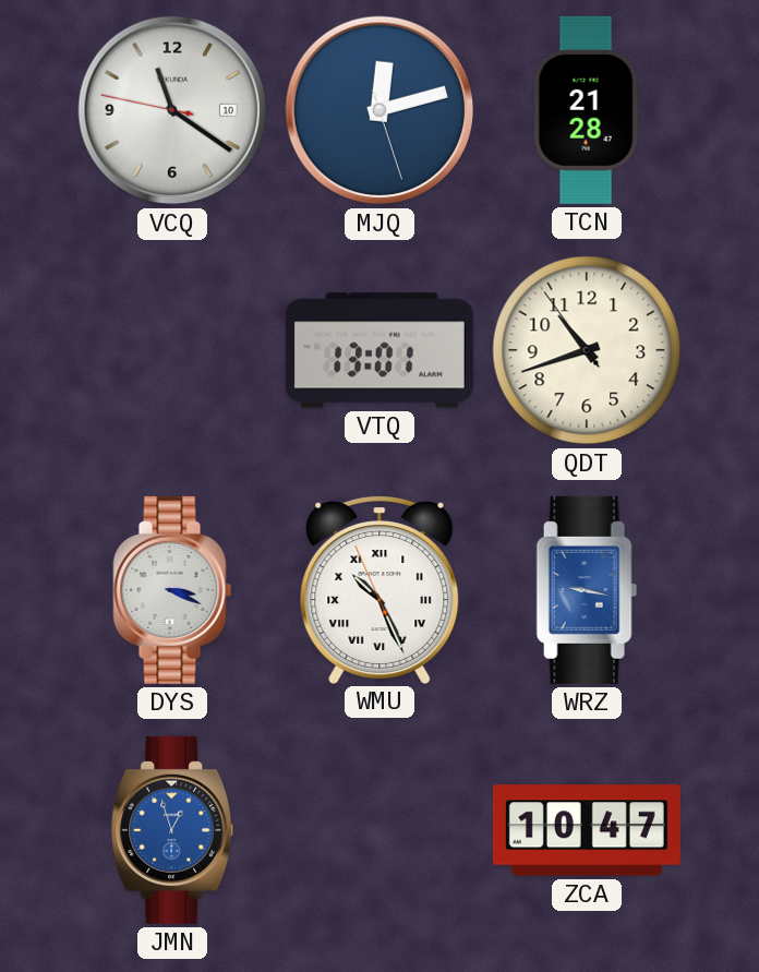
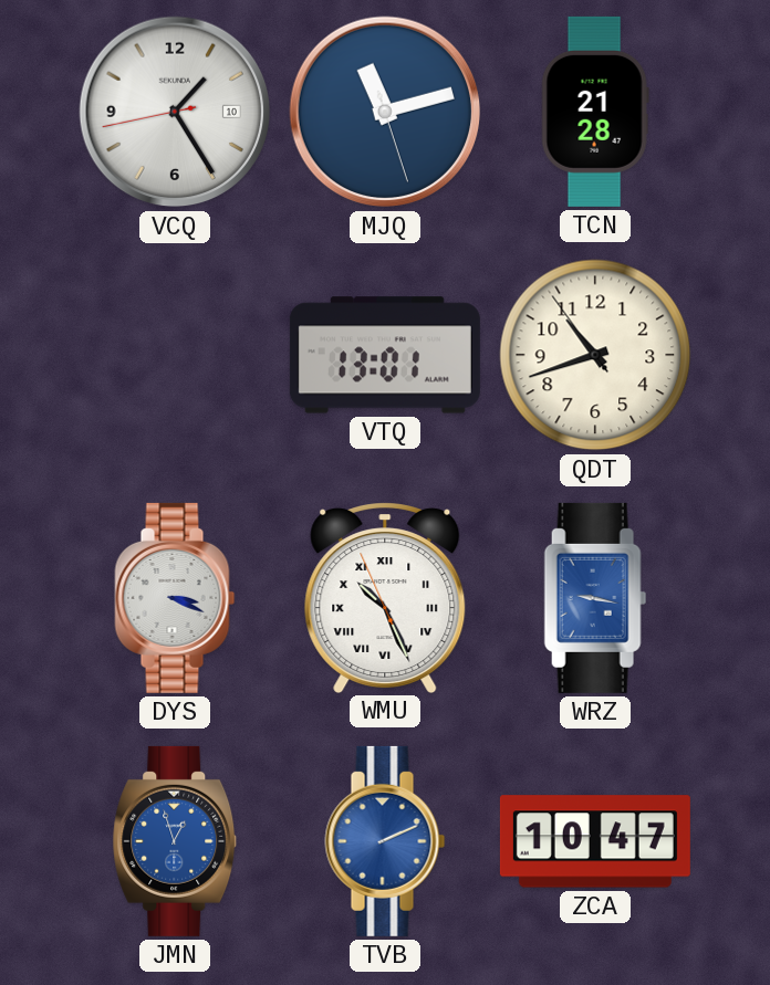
VCQ: 11:20 -> 1:24 (175, 112)
MJQ: 12:12 -> 11:12 (385, 112)
TVB: none -> 2:11 (385, 841)
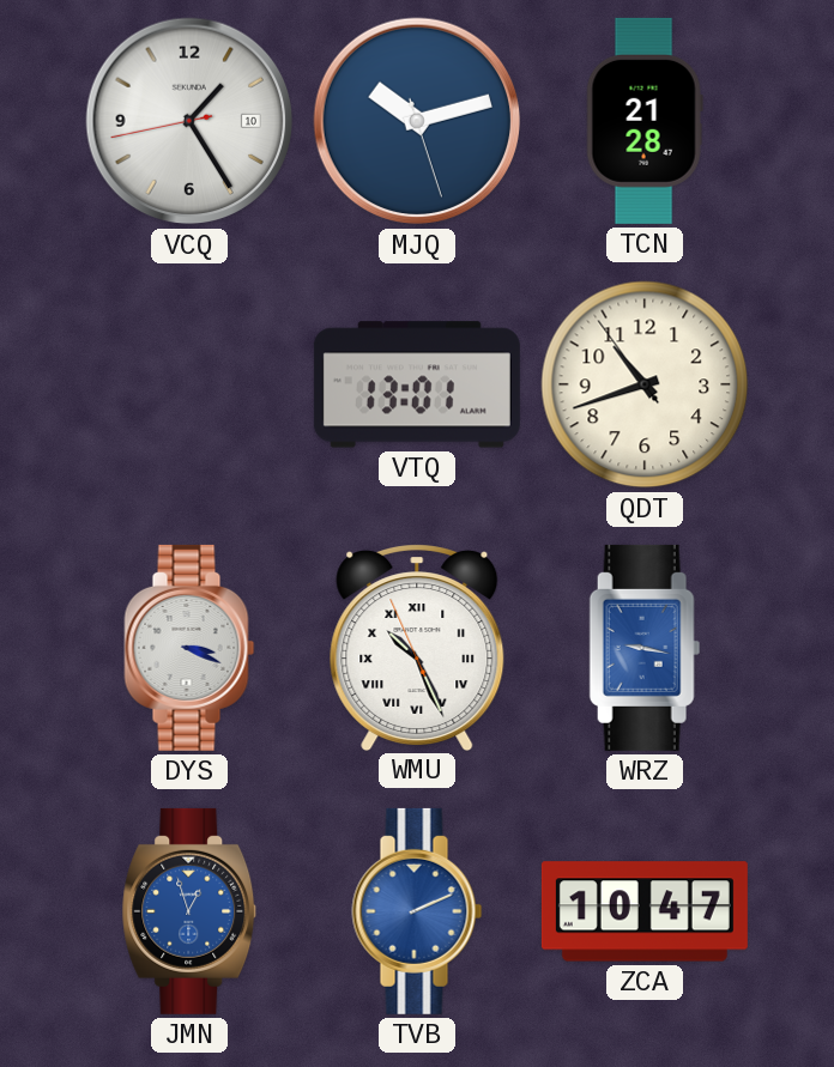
MJQ: 11:12 -> 10:12 (417, 121)
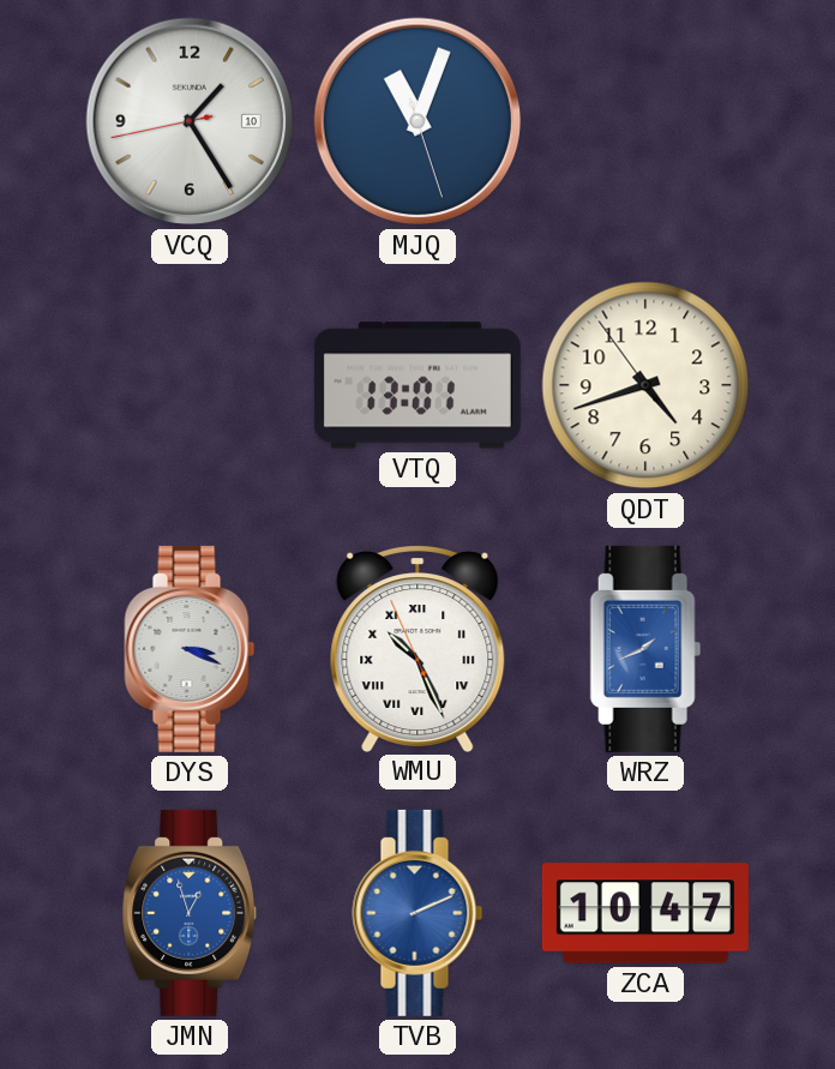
MJQ: 10:12 -> 11:03 (417, 121)
TCN: 21:28 -> none (645, 121)
QDT: 10:41 -> 4:41 (645, 385)
WRZ: 9:17 -> 1:41 (645, 649)
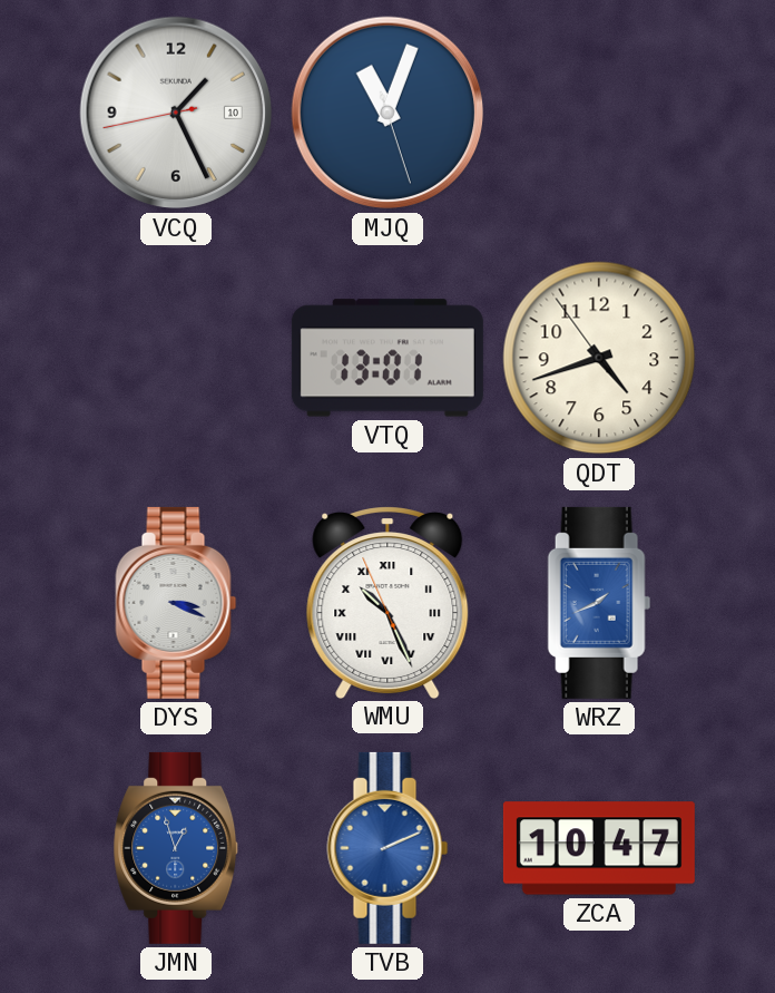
VCQ: 1:24 -> 1:25 (176, 113)
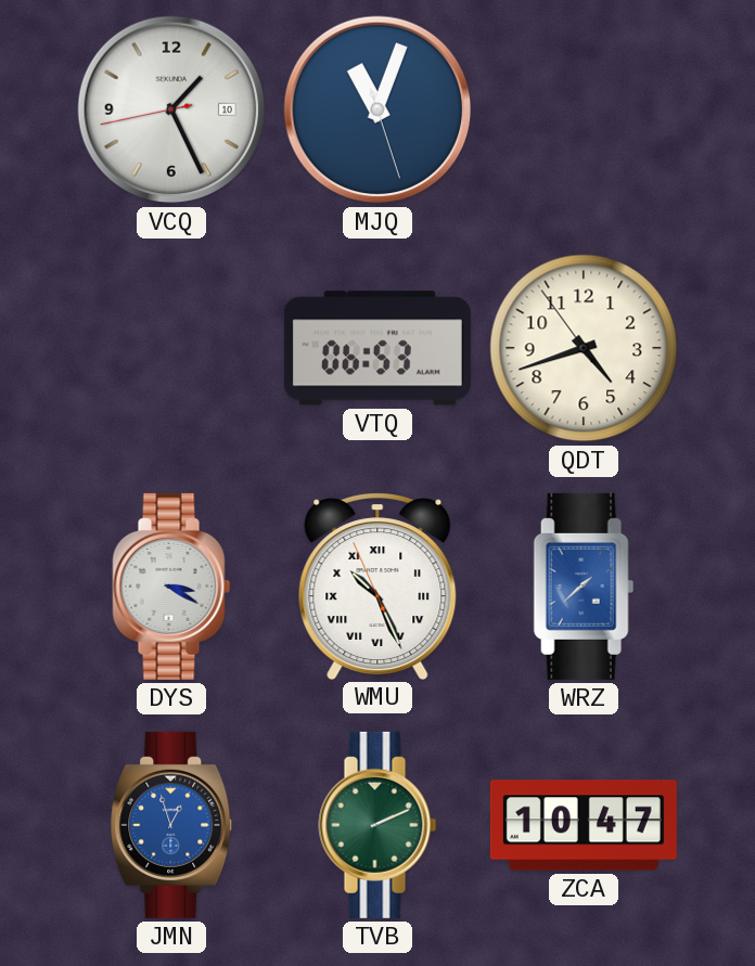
VTQ: 13:01 -> 06:53 (378, 348)
DYS: 3:19 -> 3:20 (171, 587)
WRZ: 1:41 -> 1:38 (584, 587)
TVB dial: blue -> green (378, 825)
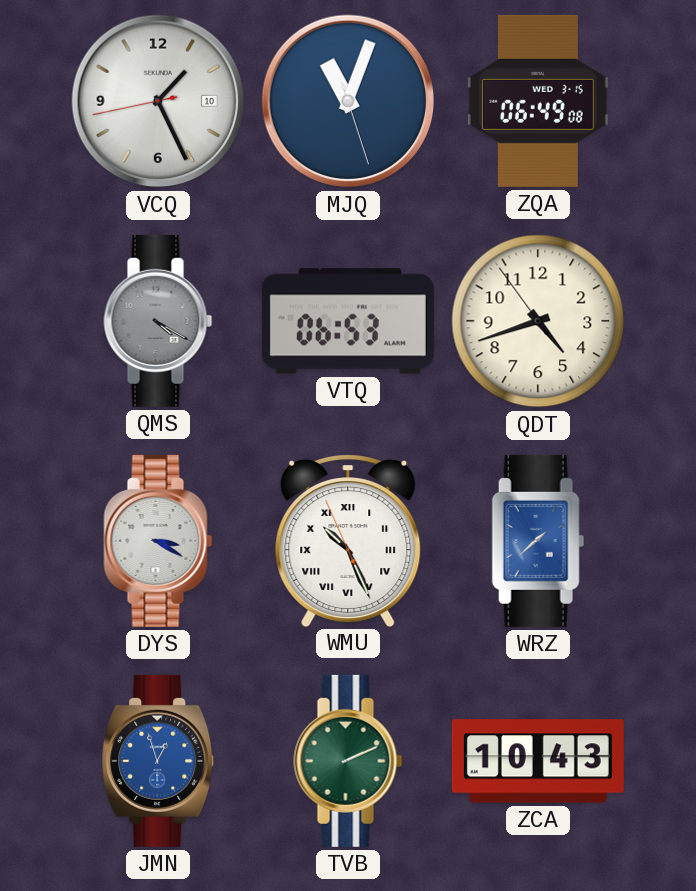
ZQA: none -> 06:49 (538, 101)
QMS: none -> 4:20 (158, 321)
ZCA: 10:47 -> 10:43 (538, 761)
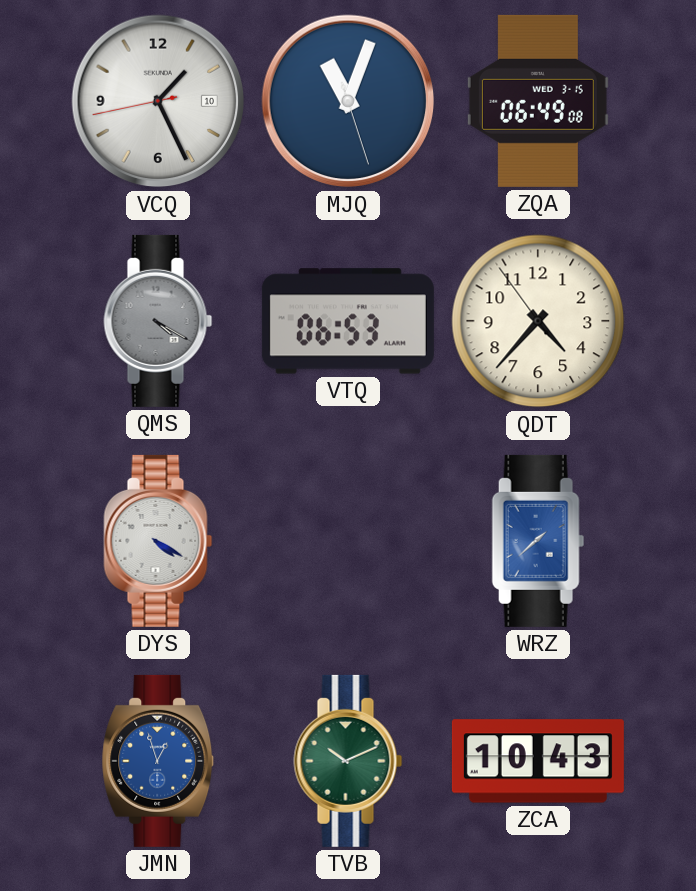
QDT: 4:41 -> 4:36 (538, 321)
DYS: 3:20 -> 4:20 (158, 541)
WMU: 10:25 -> none (348, 540)
TVB: 2:11 -> 10:11 (348, 761)
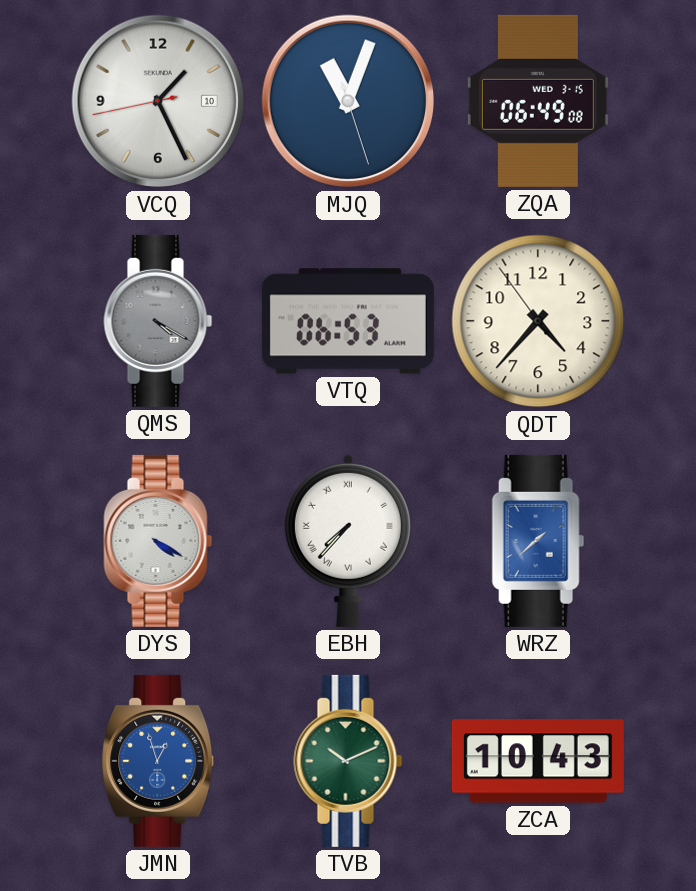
EBH: none -> 7:37 (348, 541)
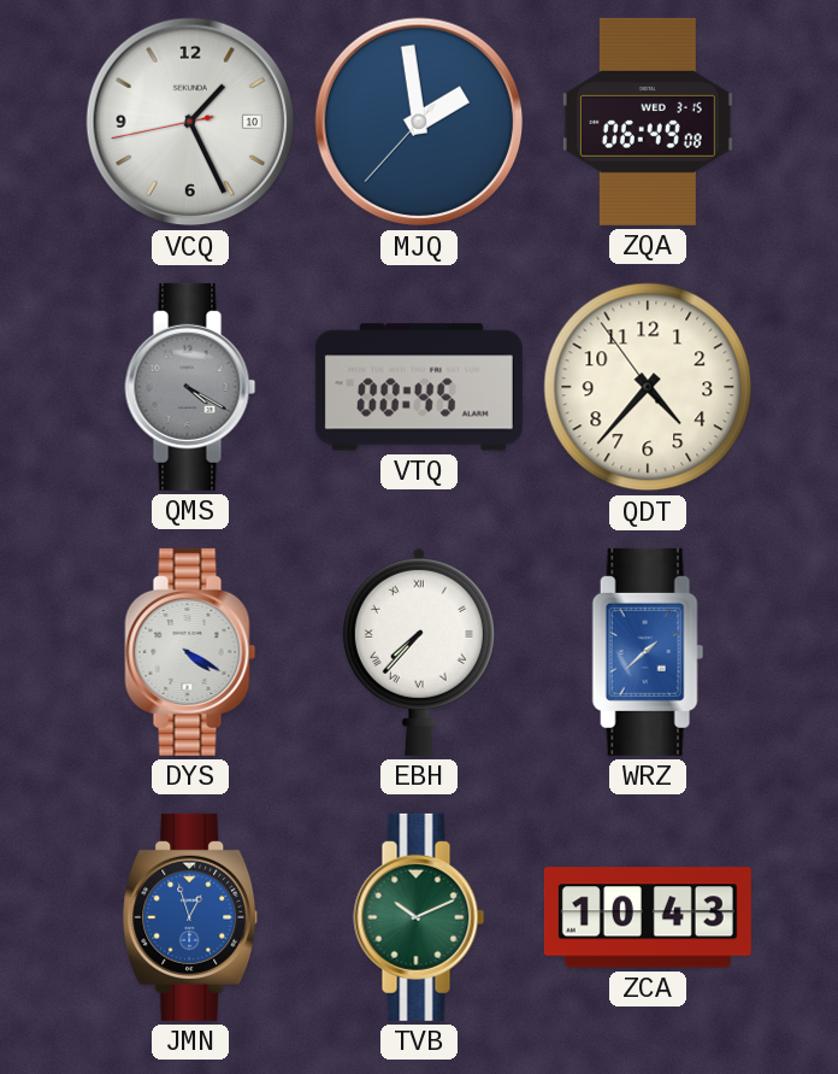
MJQ: 11:03 -> 1:58 (419, 122)
VTQ: 06:53 -> 00:45 (419, 387)
